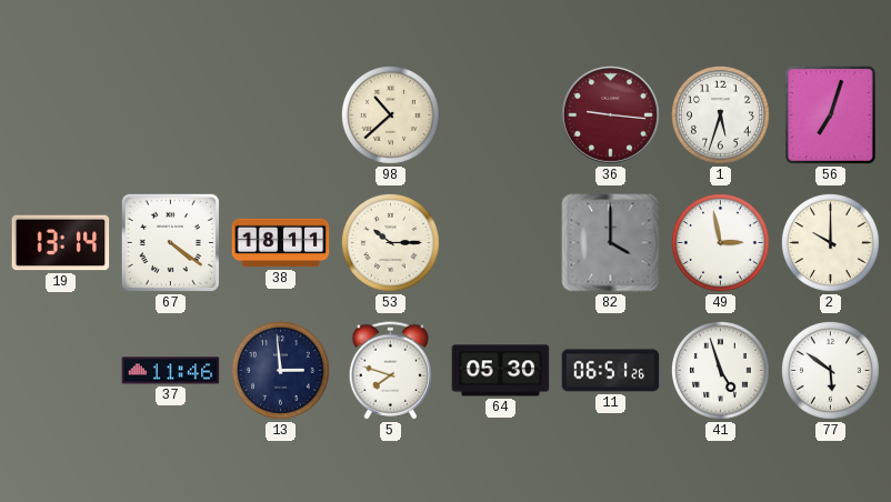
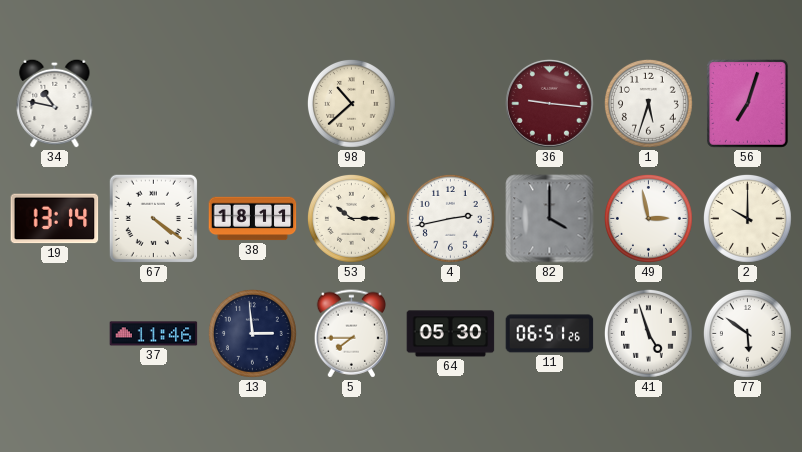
34: none -> 10:47 (55, 103)
4: none -> 2:43 (450, 218)
5: 7:48 -> 7:45 (352, 334)
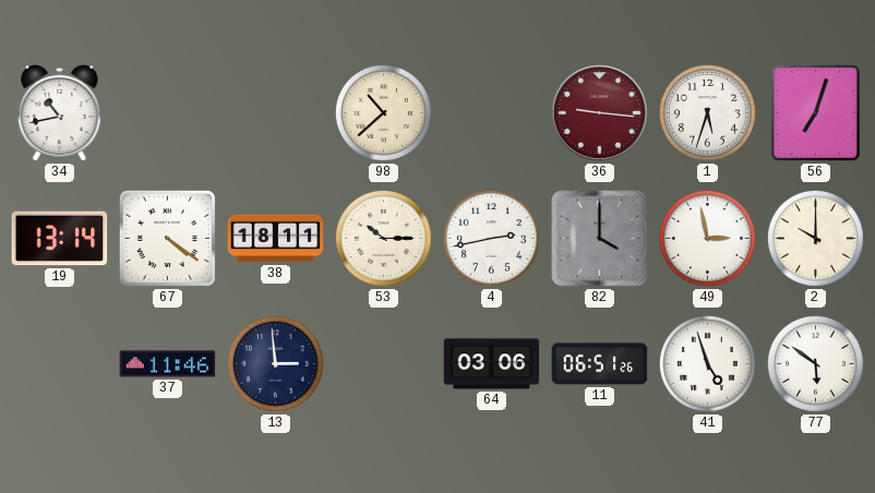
34: 10:47 -> 10:43 (60, 112)
5: 7:45 -> none (352, 334)
64: 05:30 -> 03:06 (492, 364)
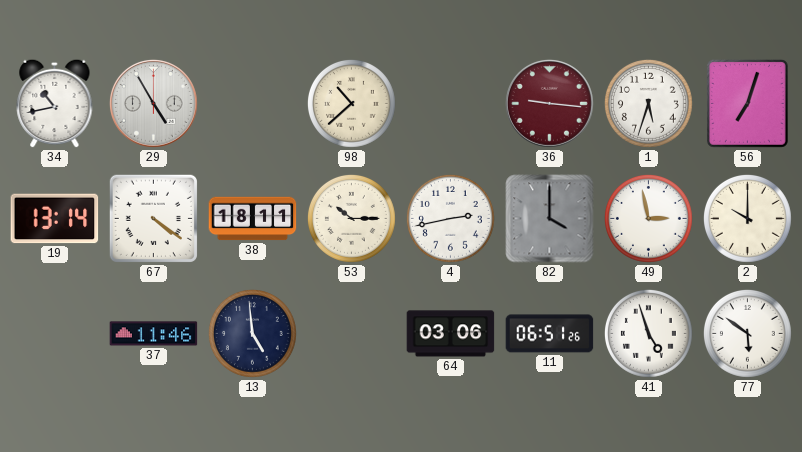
29: none -> 4:55 (153, 103)
13: 2:59 -> 4:59 (252, 333)
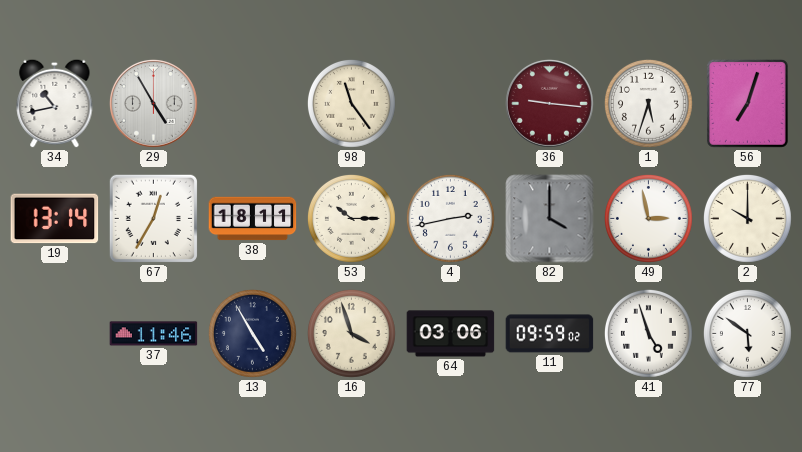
98: 10:38 -> 11:24 (351, 103)
67: 4:21 -> 12:35 (153, 218)
13: 4:59 -> 4:55 (252, 333)
16: none -> 3:57 (351, 333)
11: 06:51 -> 09:59 (550, 334)
